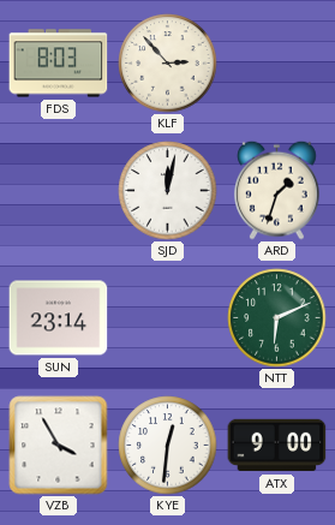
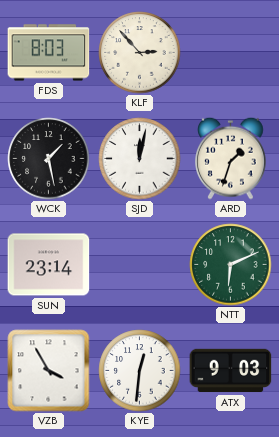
WCK: none -> 1:28 (49, 159)
ATX: 9:00 -> 9:03 (231, 371)
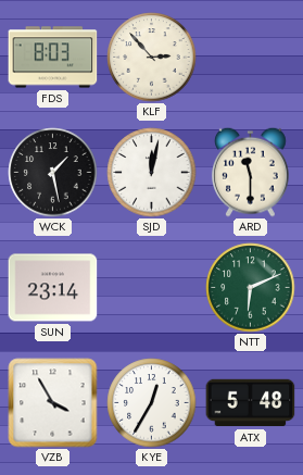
ARD: 1:33 -> 11:30 (251, 172)
KYE: 12:31 -> 12:35 (152, 403)
ATX: 9:03 -> 5:48 (251, 403)
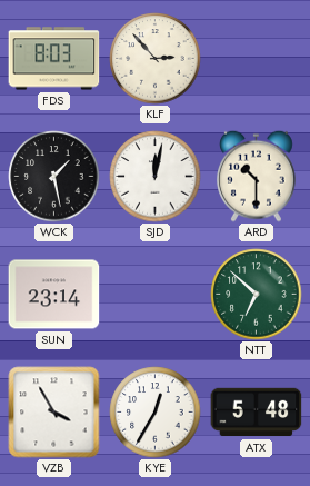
ARD: 11:30 -> 10:30 (257, 176)
NTT: 6:11 -> 6:52 (257, 295)
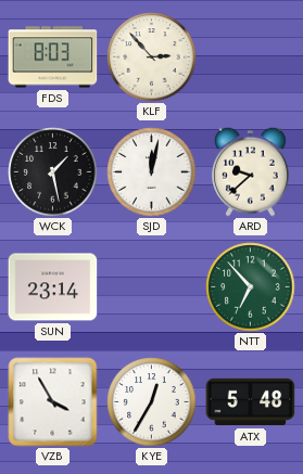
ARD: 10:30 -> 9:38 (251, 171)
NTT: 6:52 -> 6:53 (251, 287)
